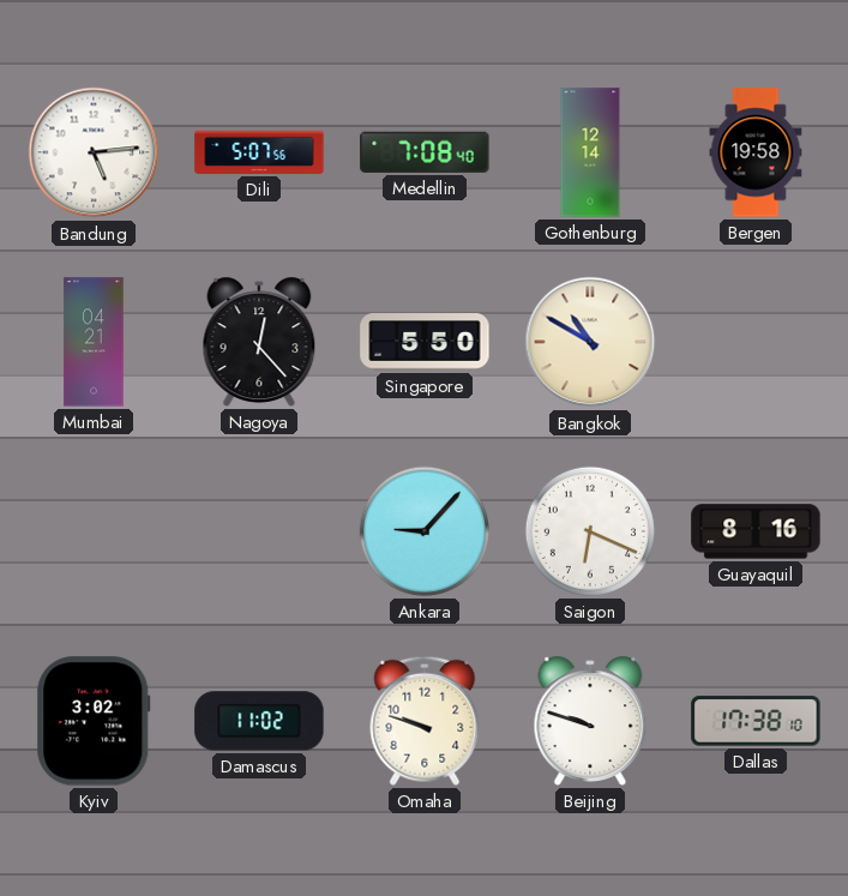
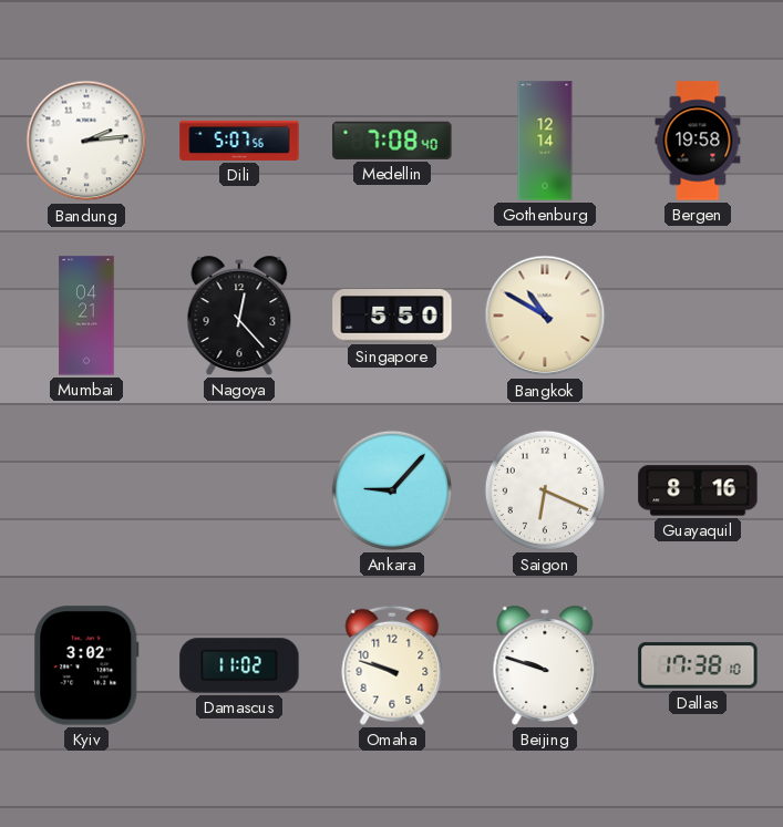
Bandung: 5:14 -> 2:14 (86, 141)
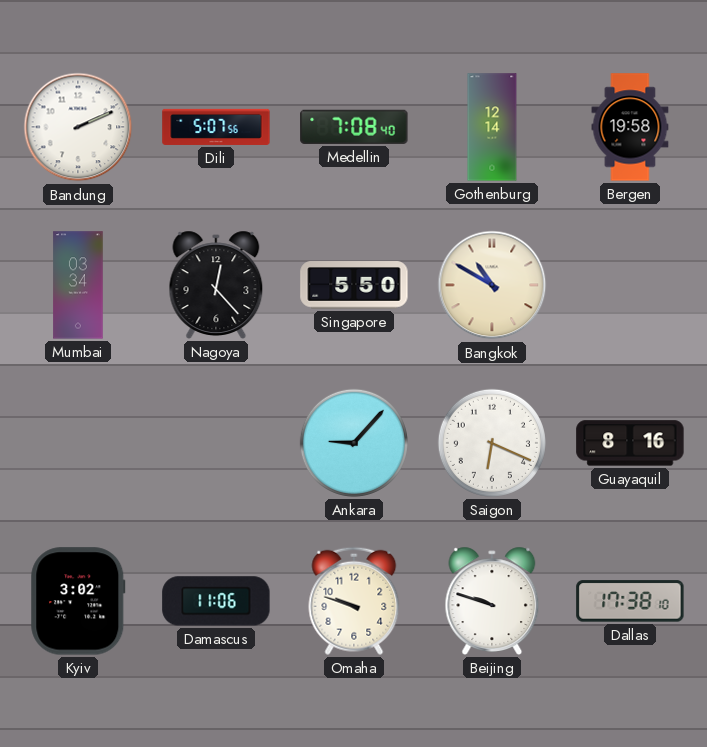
Bandung: 2:14 -> 2:11 (78, 127)
Mumbai: 04:21 -> 03:34 (78, 285)
Damascus: 11:02 -> 11:06 (216, 601)
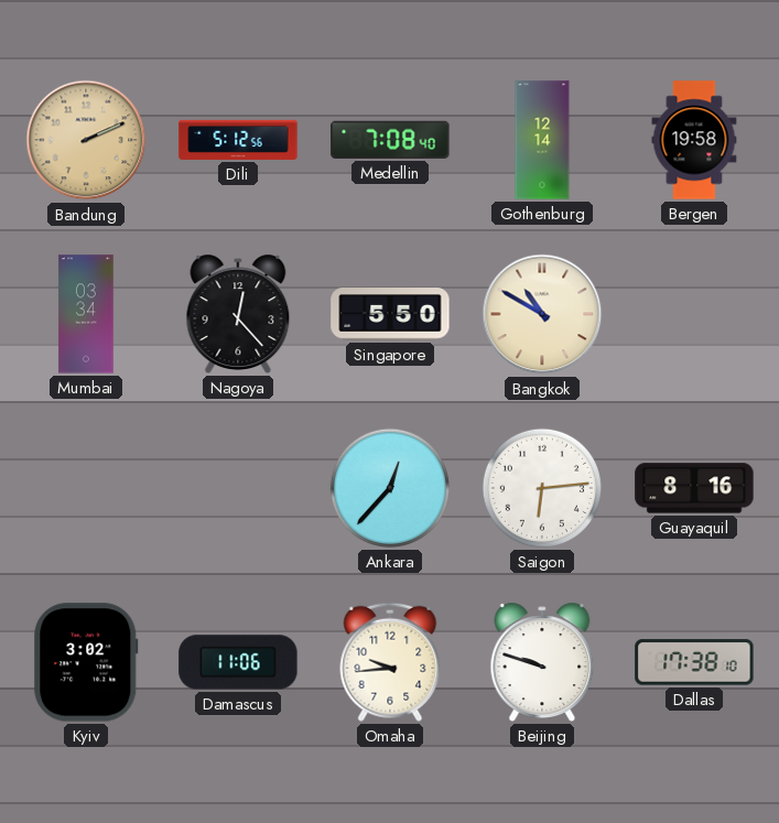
Bandung dial: white -> champagne (86, 140)
Dili: 5:07 -> 5:12 (238, 140)
Ankara: 9:07 -> 12:37 (390, 488)
Saigon: 6:19 -> 6:14 (542, 488)
Omaha: 9:48 -> 9:44 (390, 662)
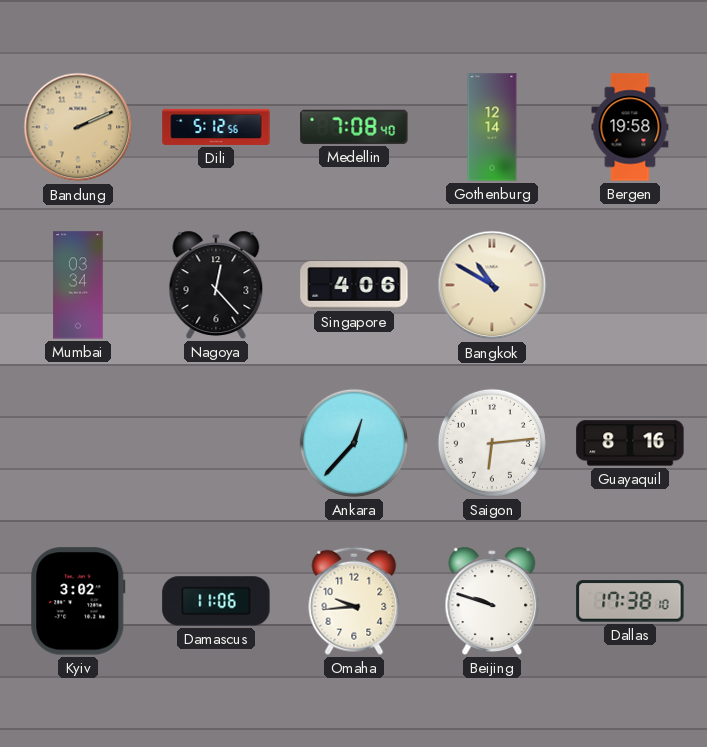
Singapore: 5:50 -> 4:06 (354, 285)
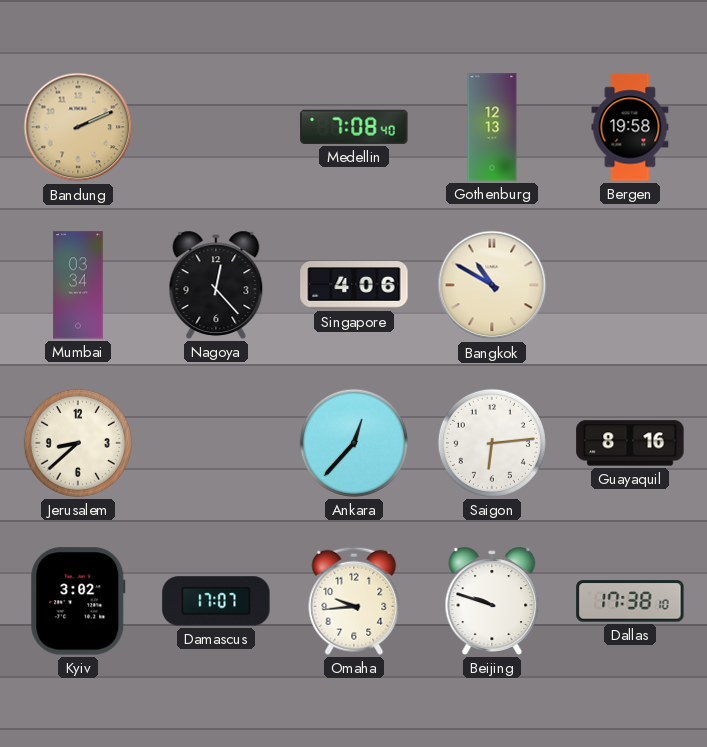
Dili: 5:12 -> none (216, 127)
Gothenburg: 12:14 -> 12:13 (492, 127)
Jerusalem: none -> 8:38 (78, 443)
Damascus: 11:06 -> 17:07 (216, 601)
